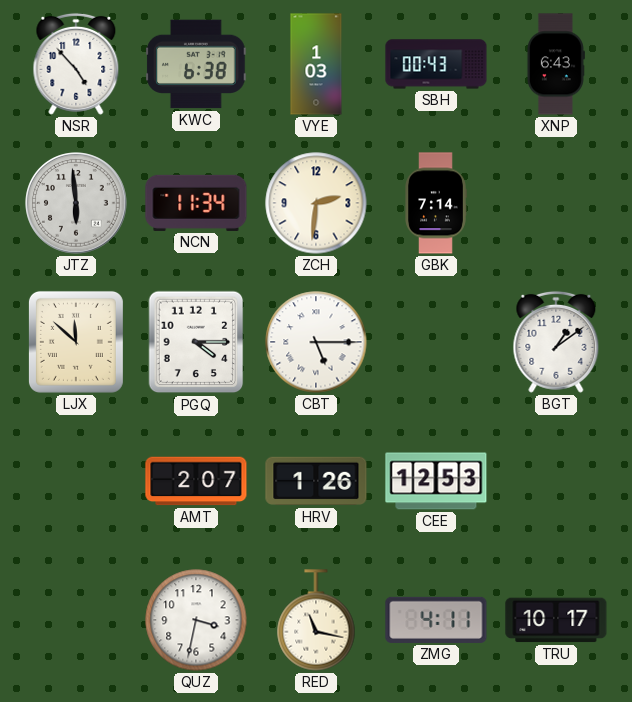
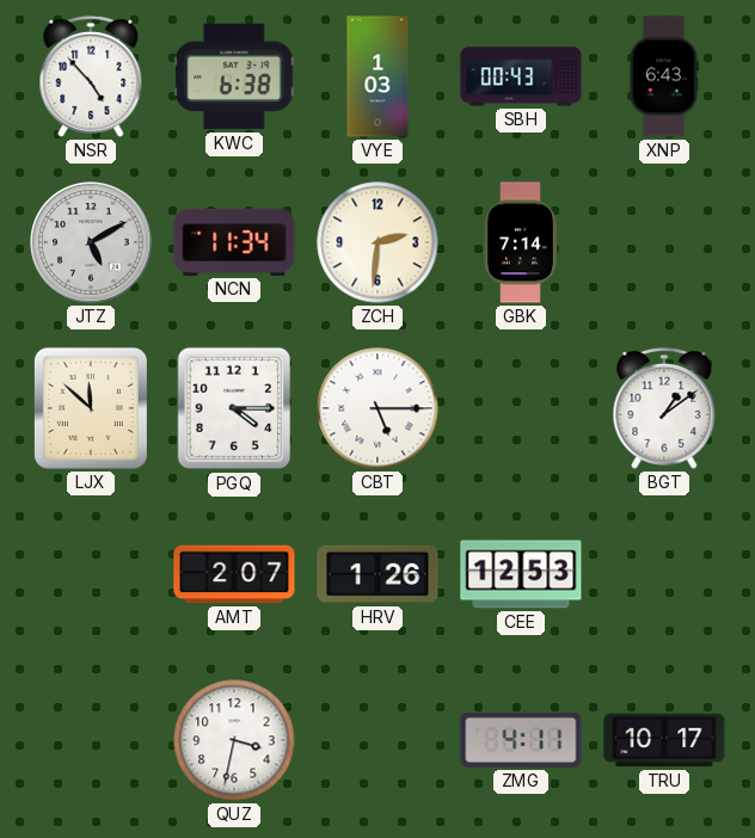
JTZ: 5:59 -> 5:10 (91, 242)
RED: 11:17 -> none (316, 620)
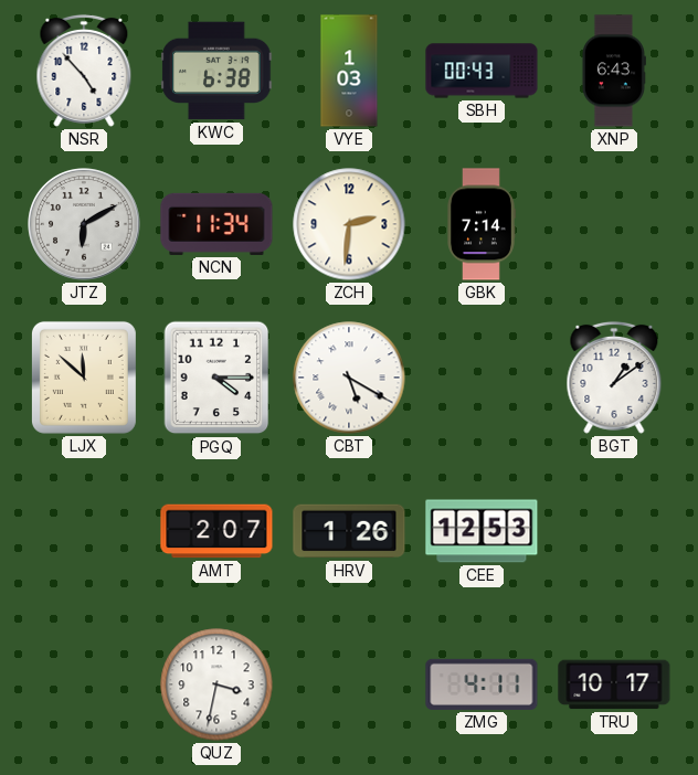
JTZ: 5:10 -> 6:10 (84, 224)
CBT: 5:15 -> 5:20 (349, 378)
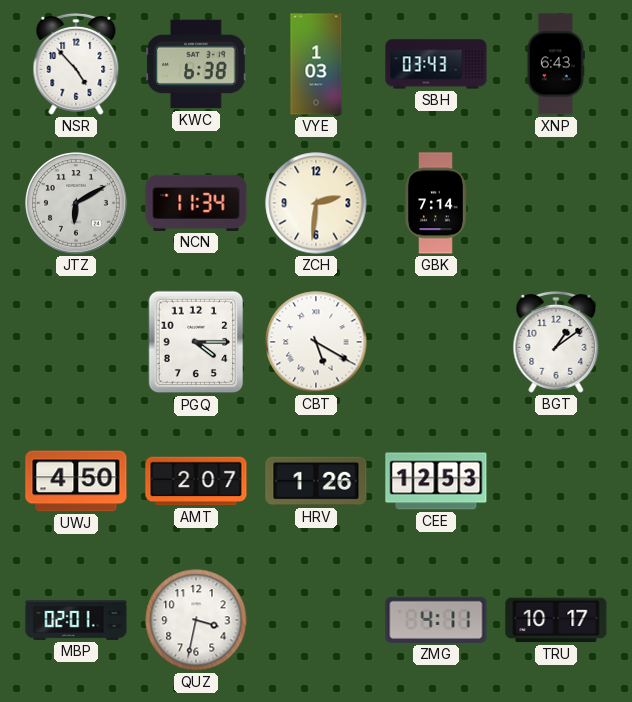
SBH: 00:43 -> 03:43 (436, 64)
LJX: 11:52 -> none (84, 378)
UWJ: none -> 4:50 (76, 481)
MBP: none -> 02:01 (76, 621)
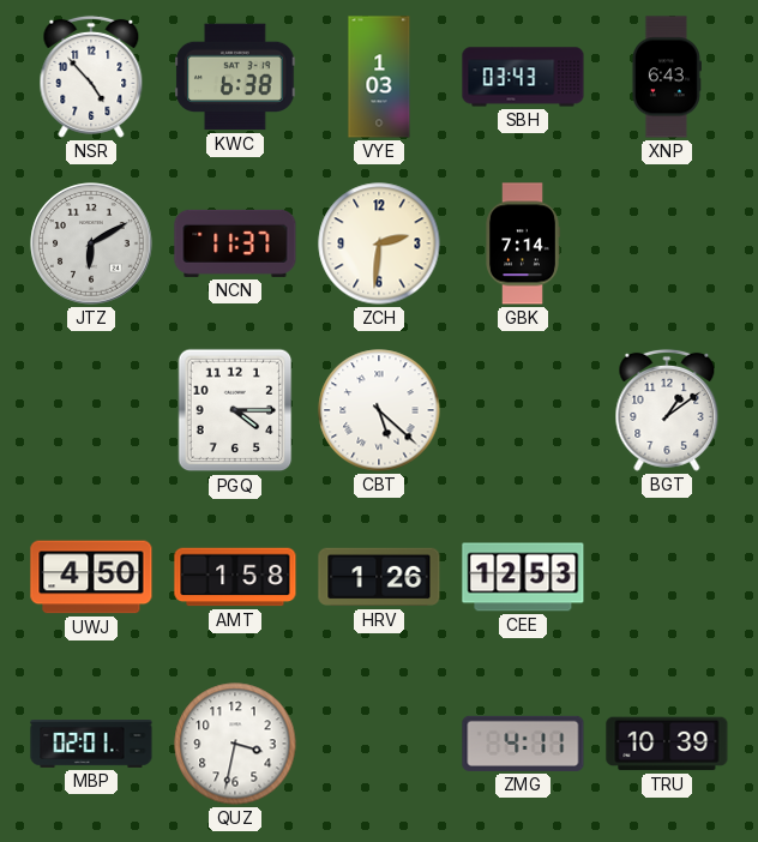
NCN: 11:34 -> 11:37 (235, 243)
CBT: 5:20 -> 5:22 (379, 410)
AMT: 2:07 -> 1:58 (235, 577)
TRU: 10:17 -> 10:39 (667, 744)
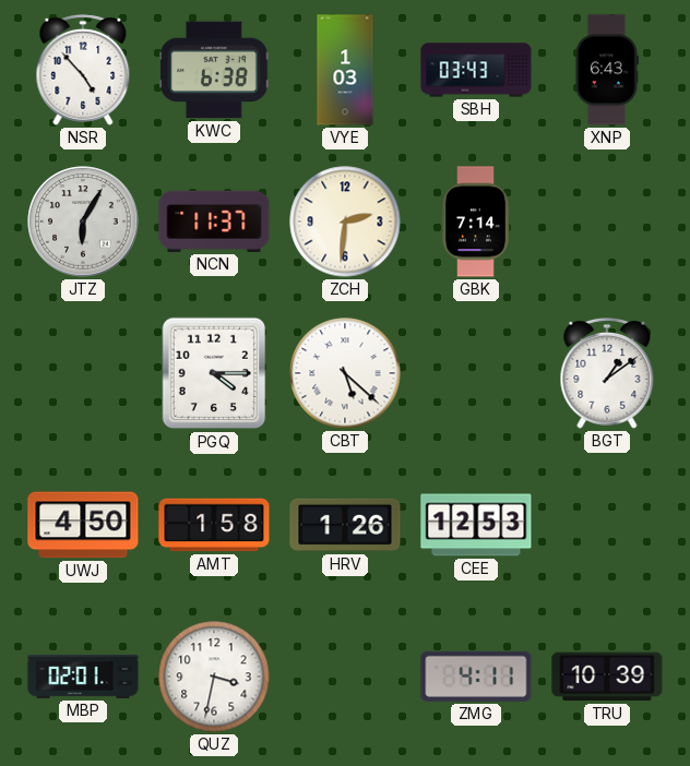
JTZ: 6:10 -> 6:05 (83, 222)
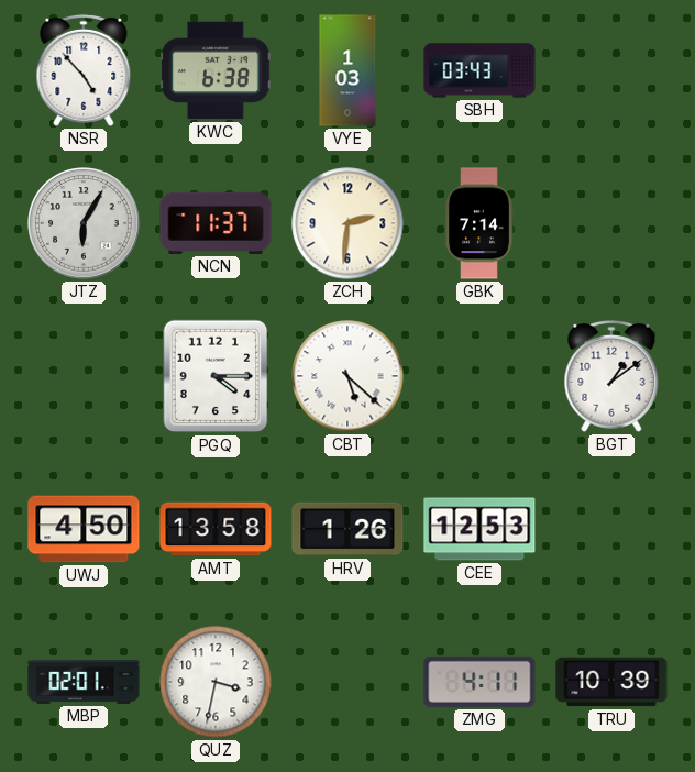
XNP: 6:43 -> none (606, 70)
AMT: 1:58 -> 13:58 (216, 529)
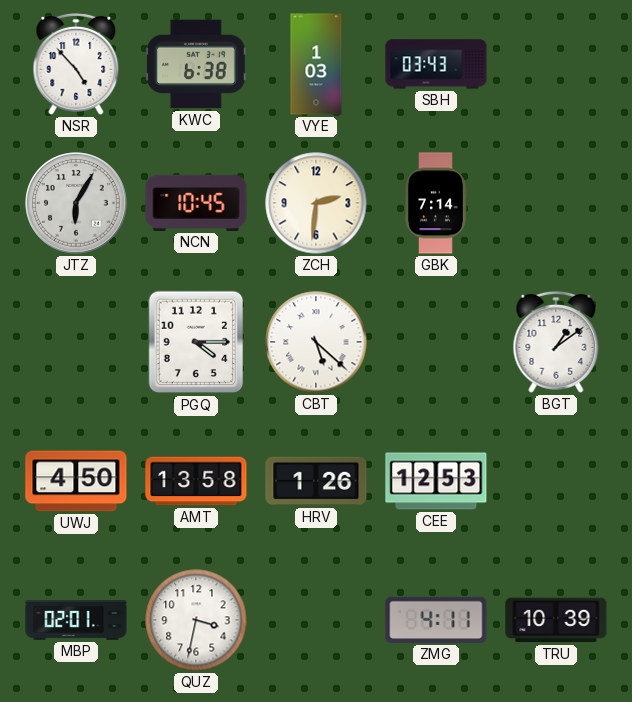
NCN: 11:37 -> 10:45 (196, 203)
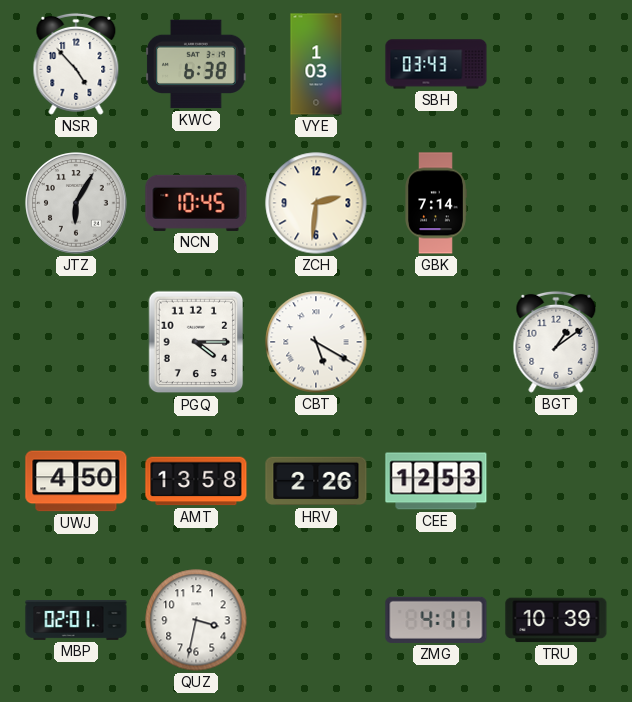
CBT: 5:22 -> 5:20 (316, 342)
HRV: 1:26 -> 2:26 (316, 481)
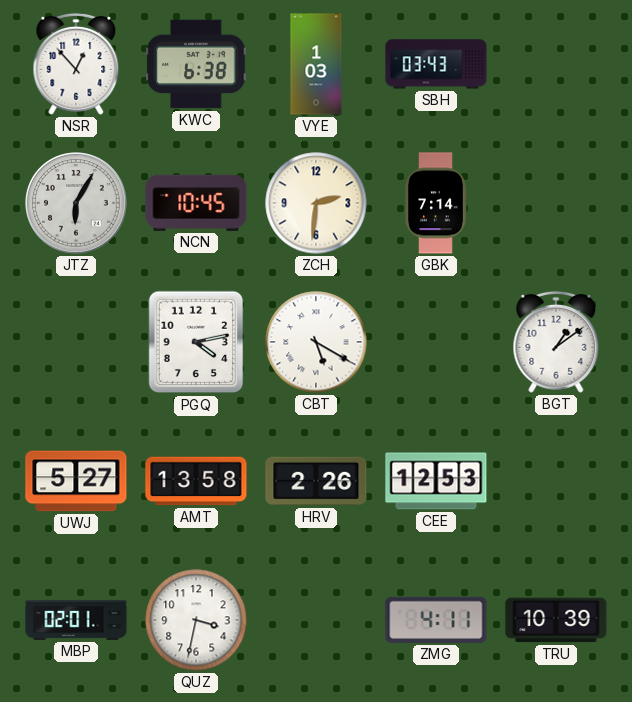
NSR: 4:53 -> 12:53 (76, 64)
PGQ: 4:15 -> 4:13 (196, 342)
UWJ: 4:50 -> 5:27 (76, 481)
